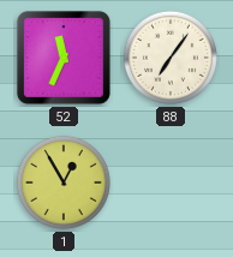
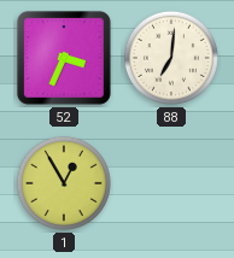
52: 11:34 -> 3:34 (64, 58)
88: 7:06 -> 7:01 (171, 58)
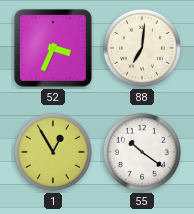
55: none -> 10:21 (142, 152)
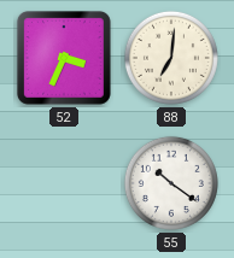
1: 12:55 -> none (53, 152)
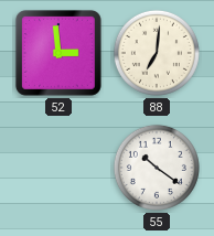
52: 3:34 -> 2:59 (58, 53)
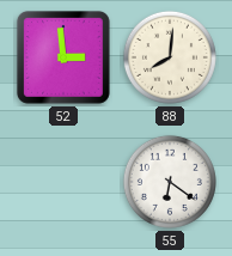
88: 7:01 -> 8:01 (170, 57)
55: 10:21 -> 6:21 (170, 182)
